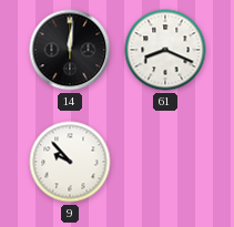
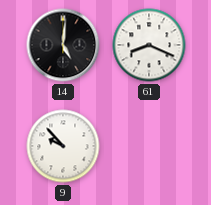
14: 12:01 -> 5:01 (63, 45)
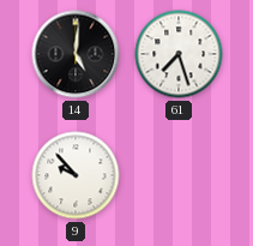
61: 8:19 -> 7:27 (179, 54)
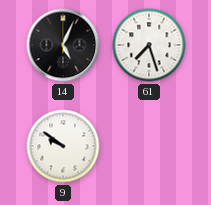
14: 5:01 -> 5:04 (63, 45)
9: 9:53 -> 9:51 (63, 146)
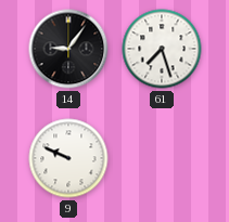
14: 5:04 -> 9:06 (68, 49)
9: 9:51 -> 9:49 (68, 158)
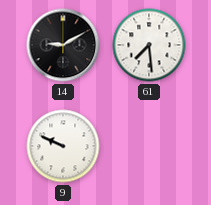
14: 9:06 -> 9:10 (63, 45)
61: 7:27 -> 7:29 (149, 45)
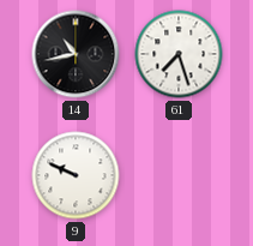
14: 9:10 -> 10:43 (76, 54)
61: 7:29 -> 7:27 (179, 54)
